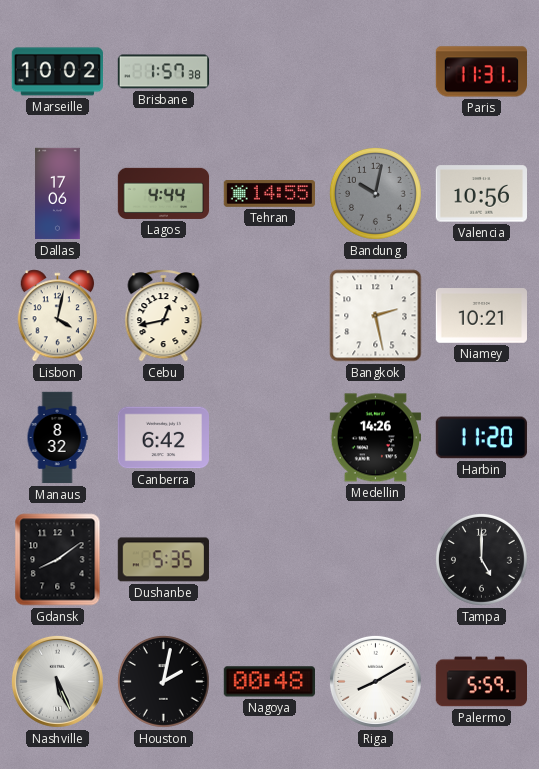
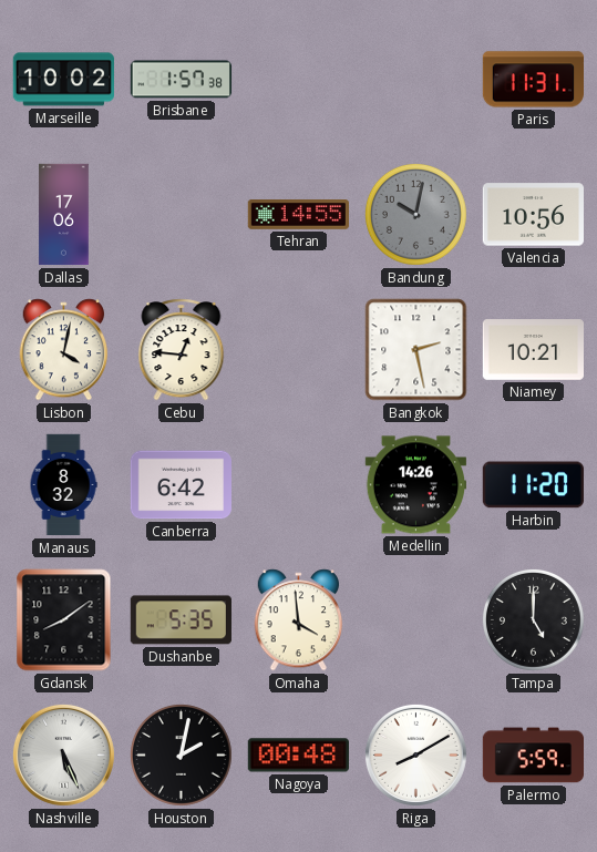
Lagos: 4:44 -> none (164, 193)
Cebu: 12:43 -> 12:46 (182, 350)
Omaha: none -> 3:59 (299, 620)
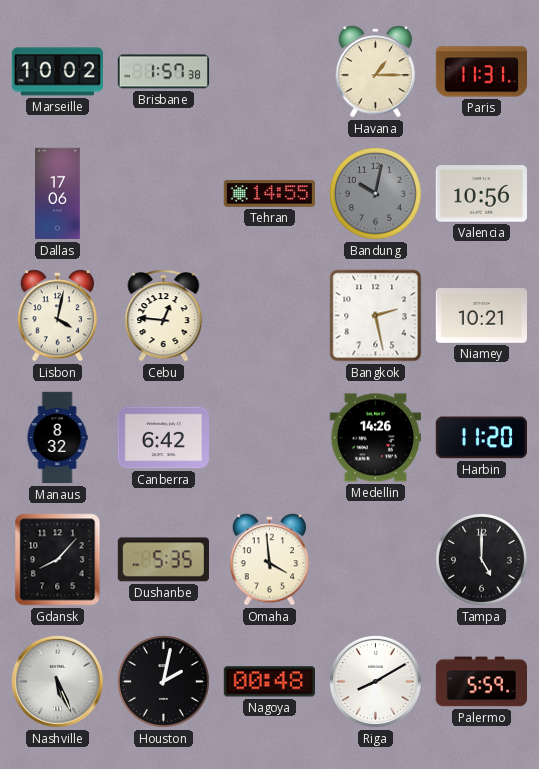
Havana: none -> 1:15 (376, 72)
Gdansk: 8:09 -> 8:07 (58, 560)
